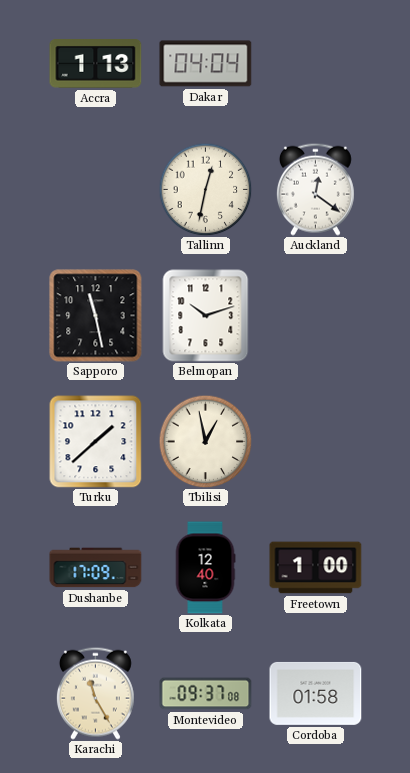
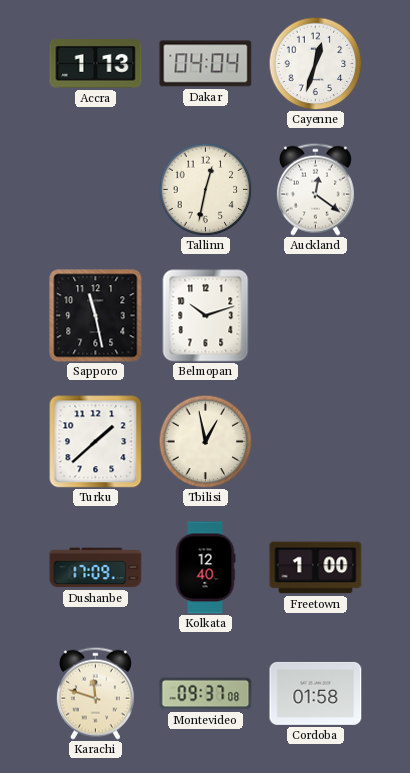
Cayenne: none -> 12:33 (315, 63)
Karachi: 11:25 -> 11:48 (95, 693)
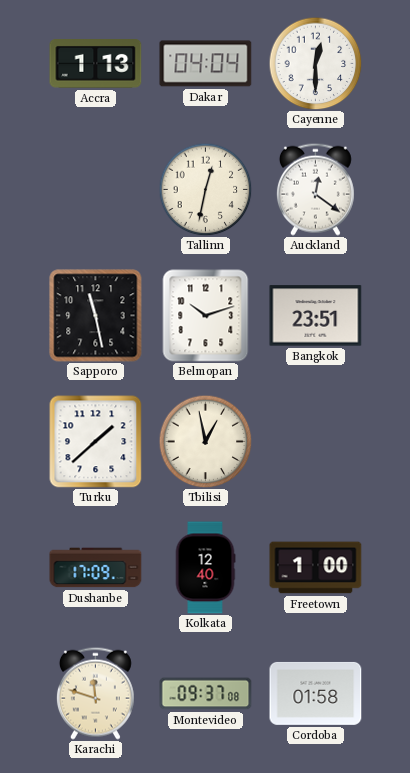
Cayenne: 12:33 -> 12:30 (315, 63)
Bangkok: none -> 23:51 (316, 316)
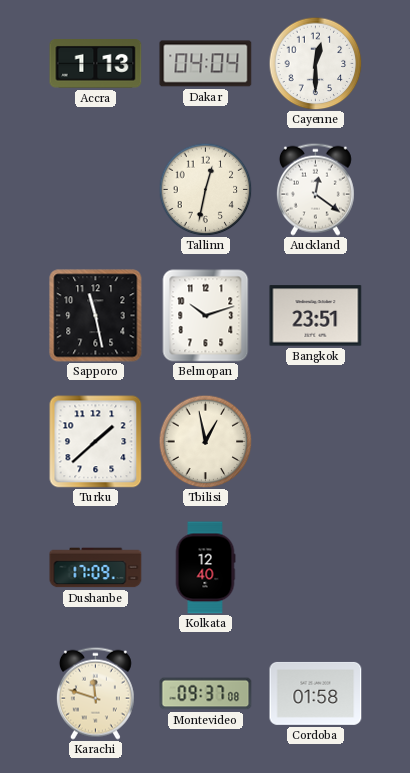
Freetown: 1:00 -> none (316, 568)
